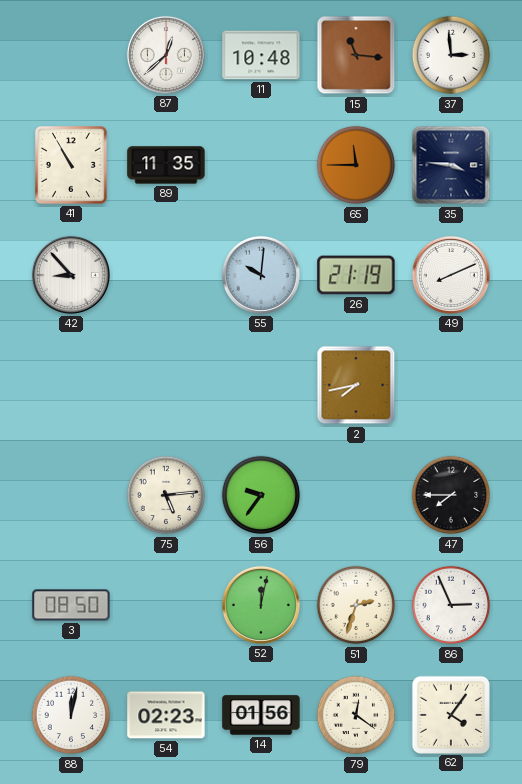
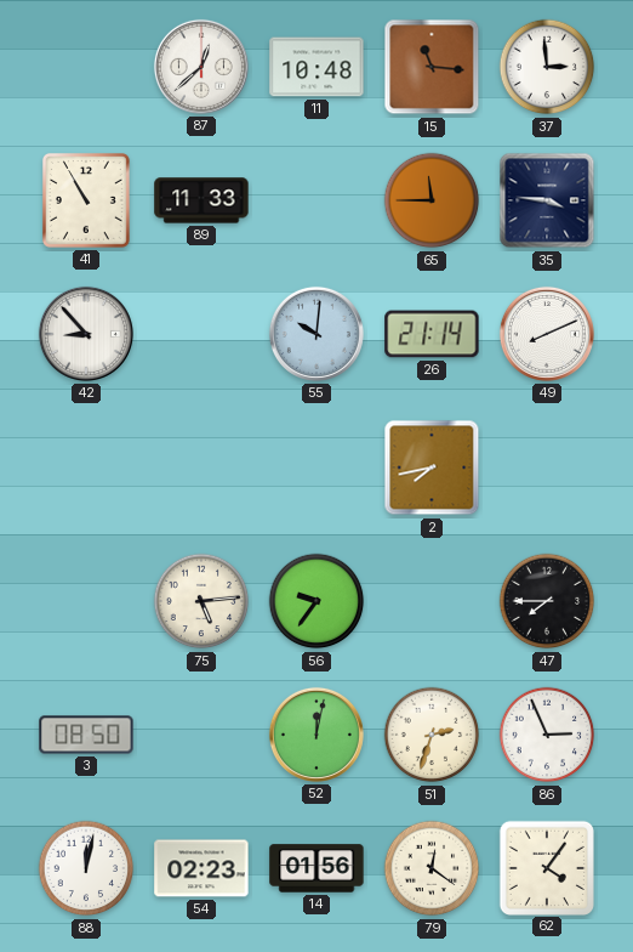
89: 11:35 -> 11:33 (201, 200)
26: 21:19 -> 21:14 (432, 334)
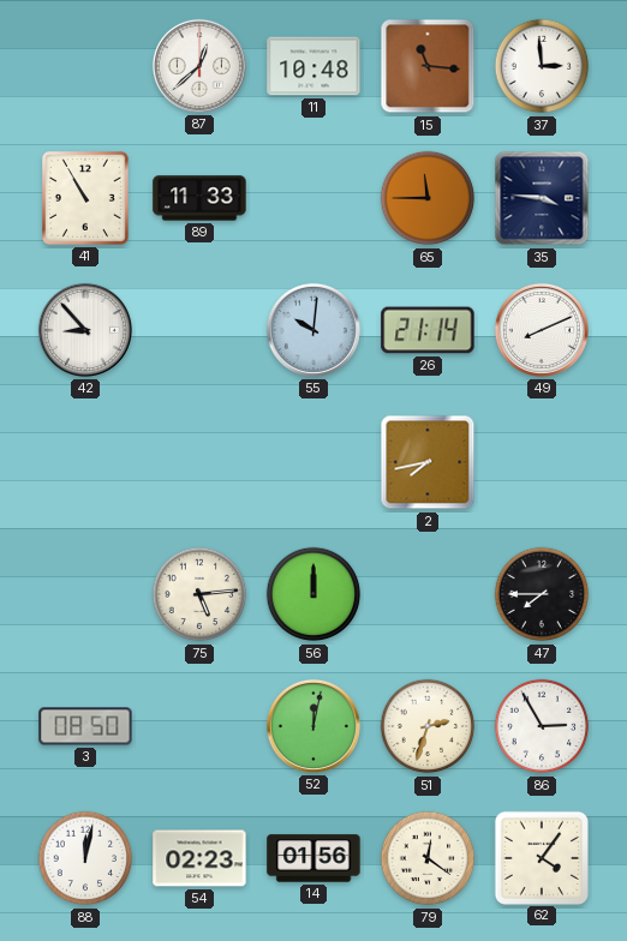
56: 9:36 -> 12:00 (313, 594)
86: 2:56 -> 2:55 (542, 726)
